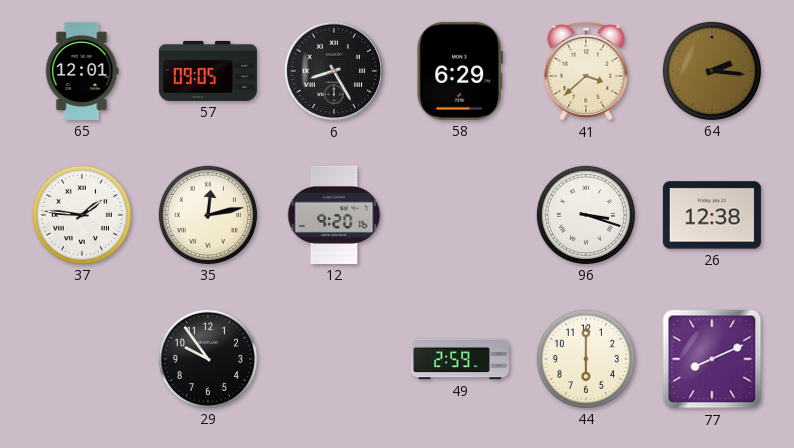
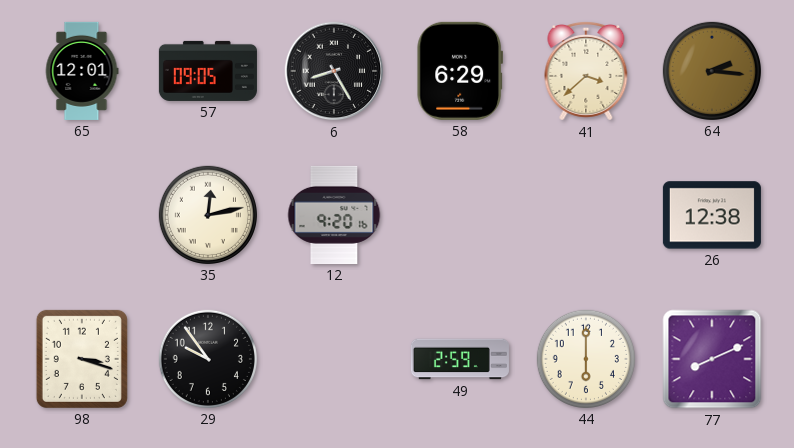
37: 1:46 -> none (82, 215)
96: 3:18 -> none (586, 215)
98: none -> 3:18 (82, 359)
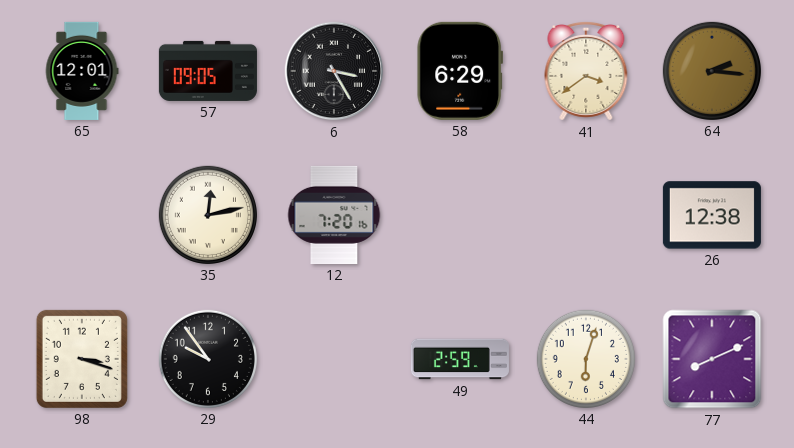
6: 8:25 -> 3:25 (334, 71)
41: 3:38 -> 3:39 (586, 71)
12: 9:20 -> 7:20 (334, 215)
44: 6:00 -> 6:03 (586, 359)
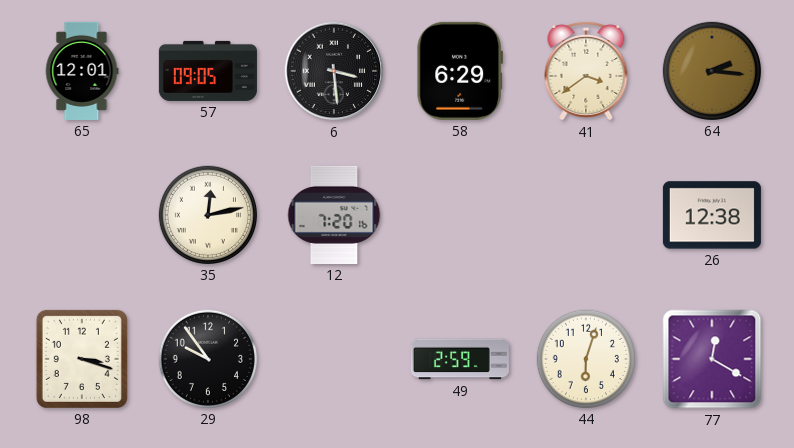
6: 3:25 -> 3:29 (334, 71)
77: 8:11 -> 12:20 (712, 359)
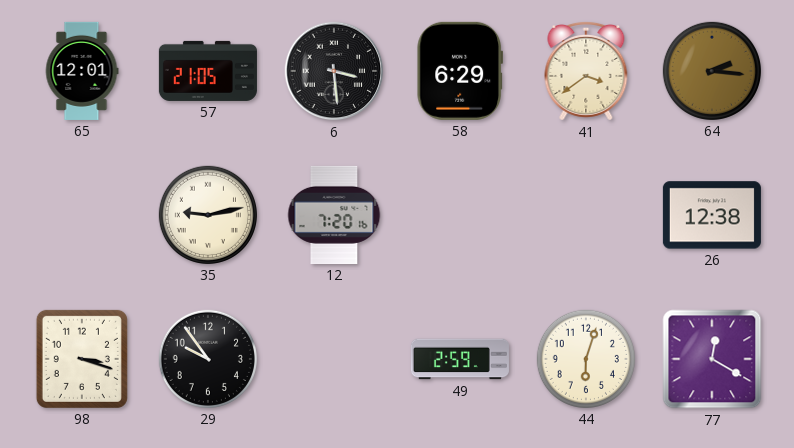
57: 09:05 -> 21:05 (208, 71)
35: 12:13 -> 9:13 (208, 215)
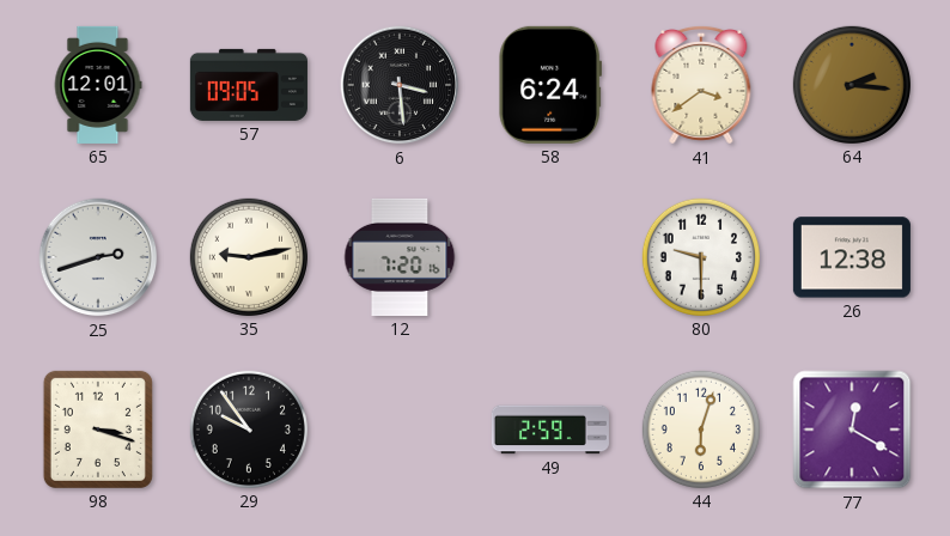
57: 21:05 -> 09:05 (249, 85)
58: 6:29 -> 6:24 (549, 85)
25: none -> 2:42 (98, 257)
80: none -> 9:30 (701, 257)
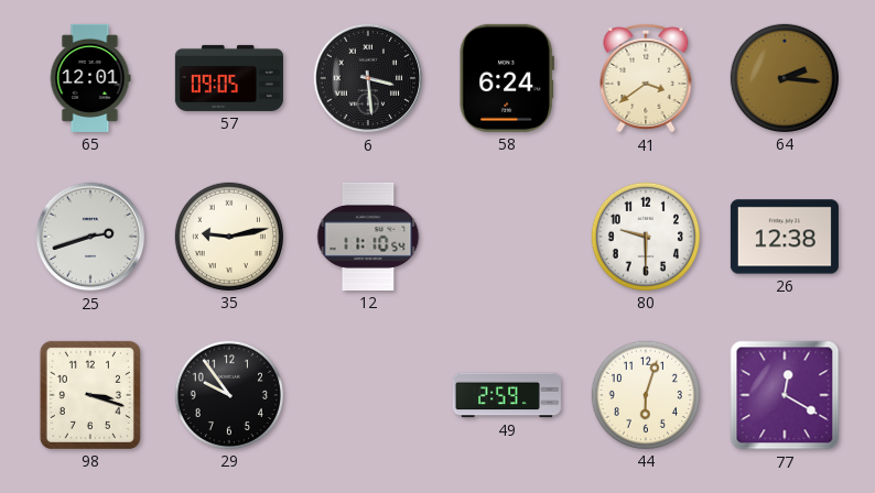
12: 7:20 -> 11:10 (368, 237)
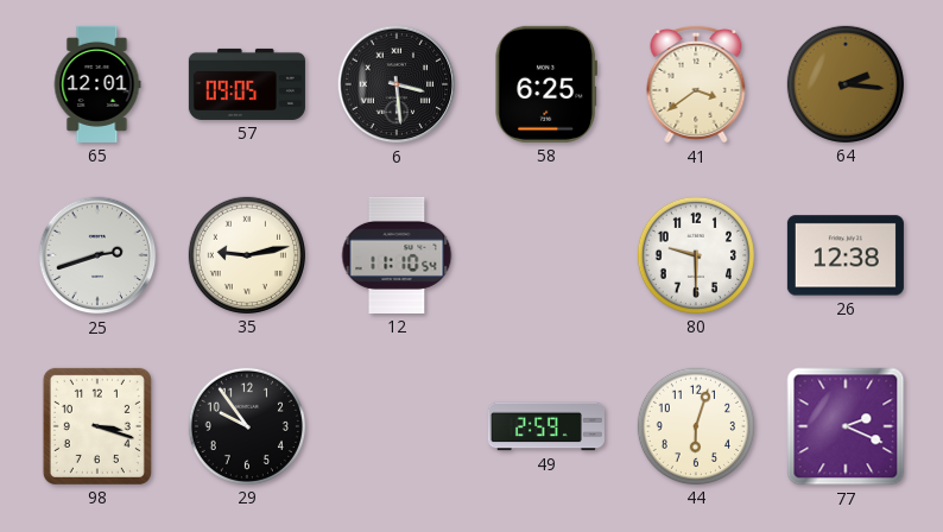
58: 6:24 -> 6:25 (545, 84)
77: 12:20 -> 2:19 (846, 426)
